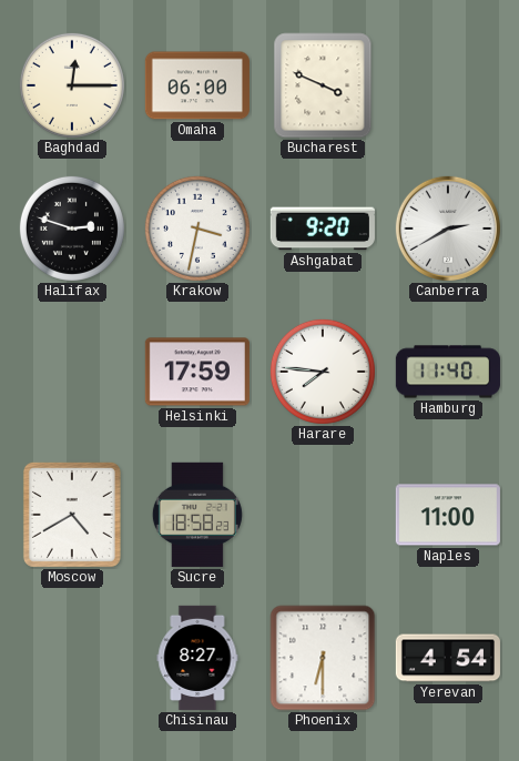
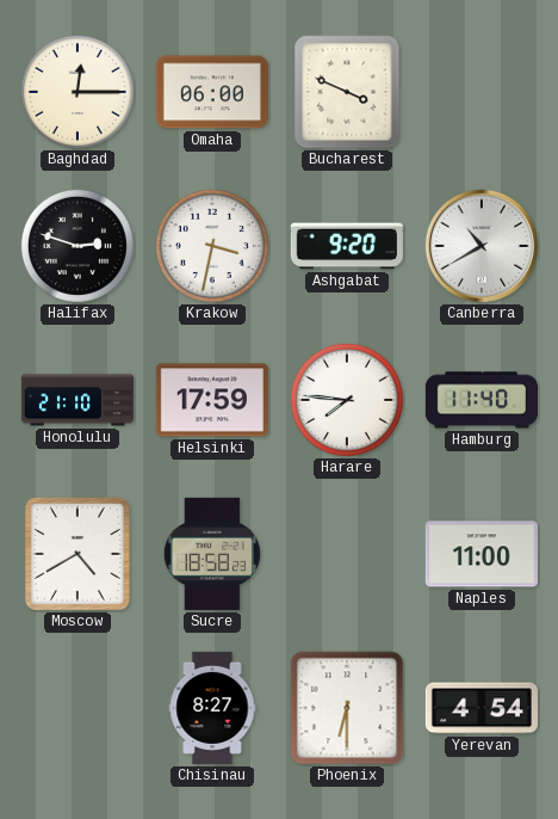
Canberra: 2:40 -> 10:40 (482, 246)
Honolulu: none -> 21:10 (76, 400)
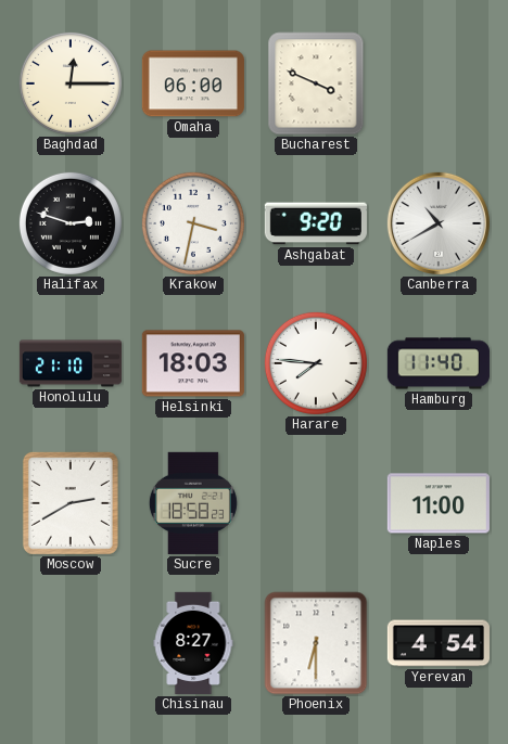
Helsinki: 17:59 -> 18:03 (193, 363)
Moscow: 4:40 -> 2:40 (71, 503)
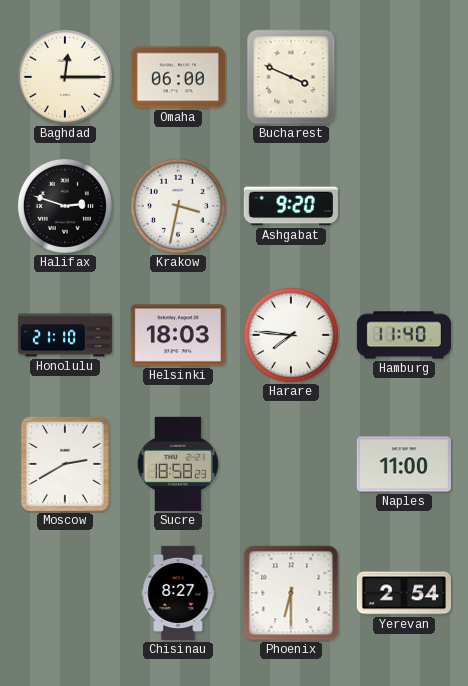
Canberra: 10:40 -> none (439, 223)
Yerevan: 4:54 -> 2:54 (404, 593)
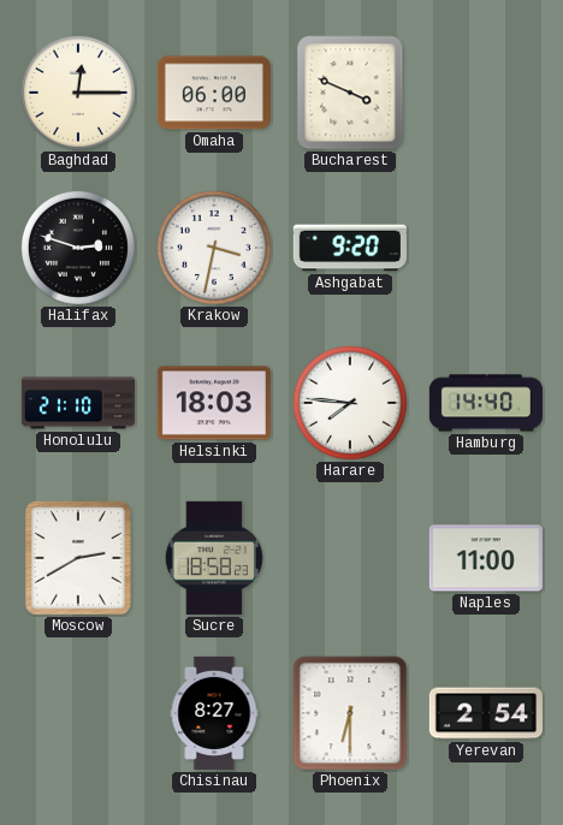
Hamburg: 11:40 -> 14:40 (486, 403)
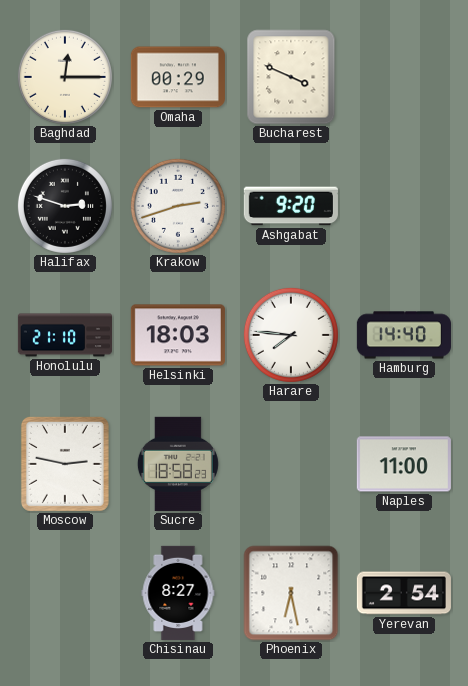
Omaha: 06:00 -> 00:29 (178, 77)
Krakow: 3:32 -> 2:42 (178, 206)
Moscow: 2:40 -> 2:47 (65, 464)
Phoenix: 6:30 -> 6:28 (291, 593)
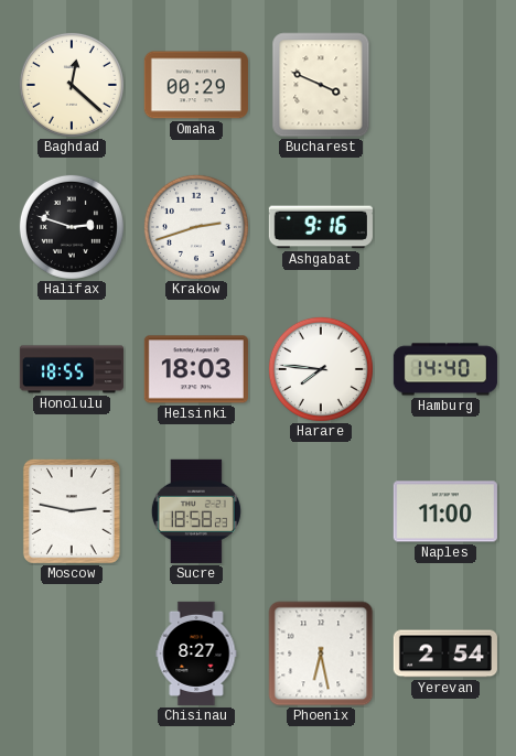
Baghdad: 12:15 -> 12:22 (72, 85)
Ashgabat: 9:20 -> 9:16 (321, 227)
Honolulu: 21:10 -> 18:55 (71, 369)
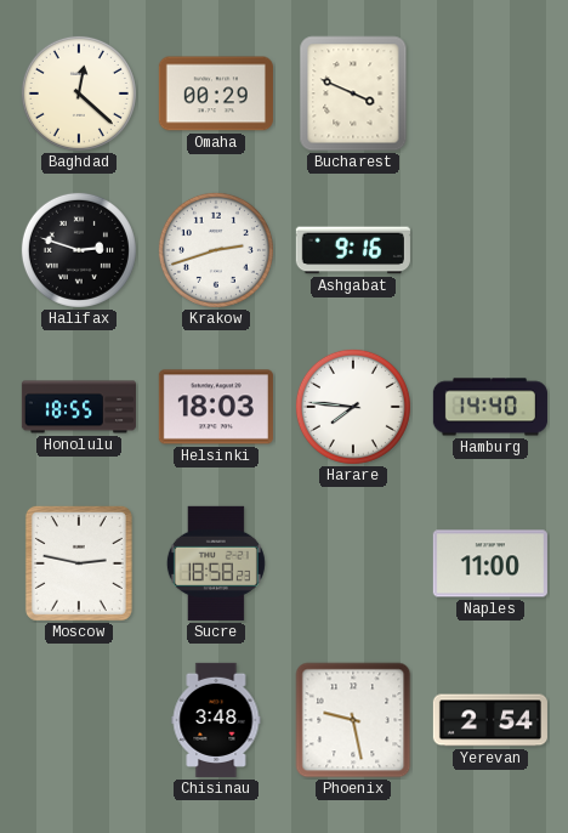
Chisinau: 8:27 -> 3:48 (216, 720)
Phoenix: 6:28 -> 9:28 (353, 720)
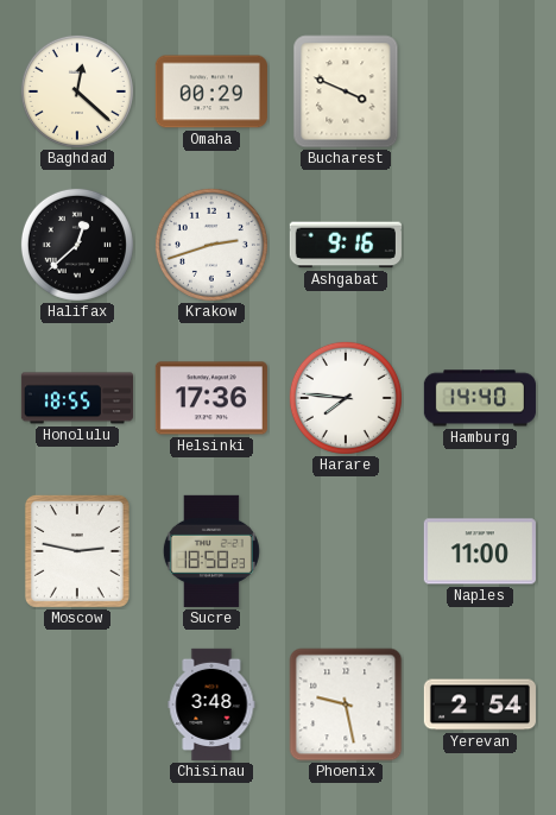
Halifax: 2:48 -> 12:38 (77, 245)
Helsinki: 18:03 -> 17:36 (211, 398)
